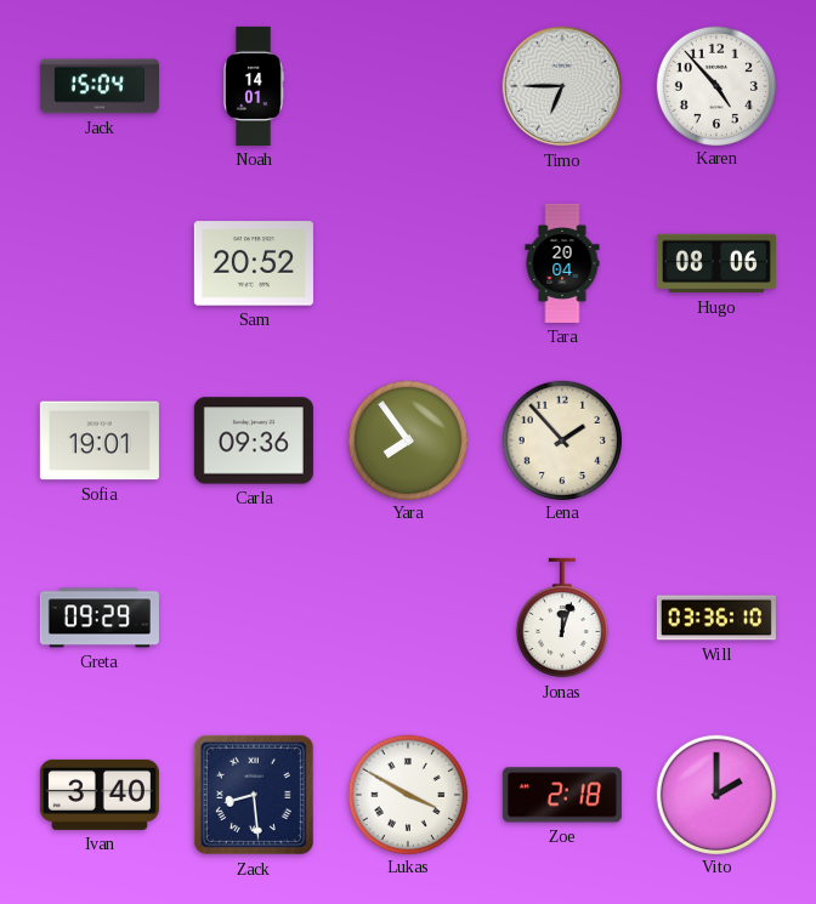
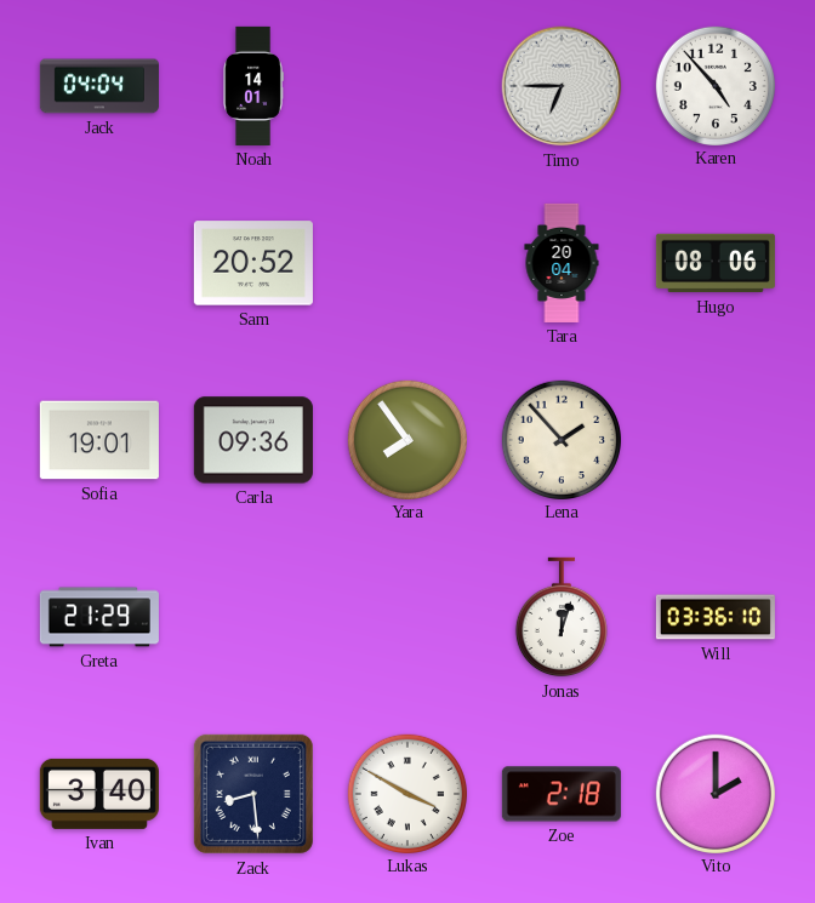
Jack: 15:04 -> 04:04 (99, 86)
Greta: 09:29 -> 21:29 (99, 617)
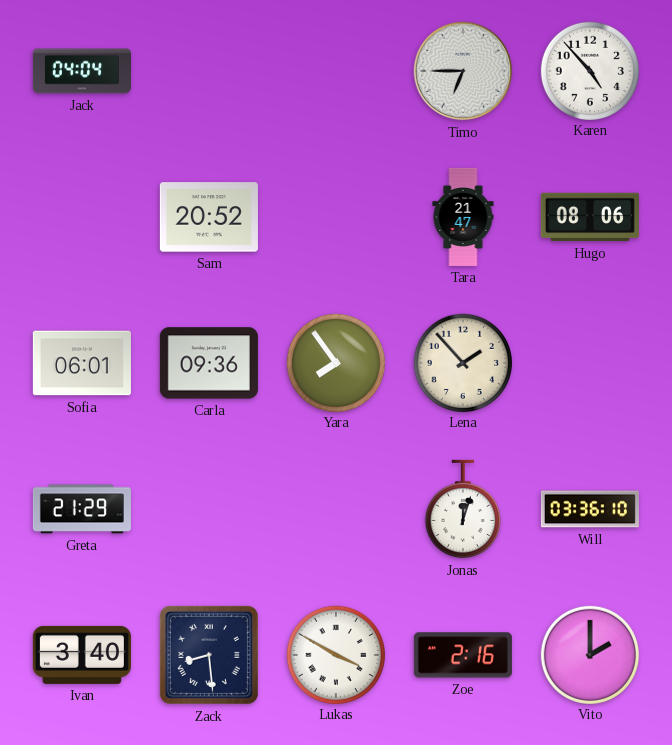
Noah: 14:01 -> none (253, 86)
Tara: 20:04 -> 21:47 (463, 217)
Sofia: 19:01 -> 06:01 (82, 363)
Zoe: 2:18 -> 2:16 (463, 655)
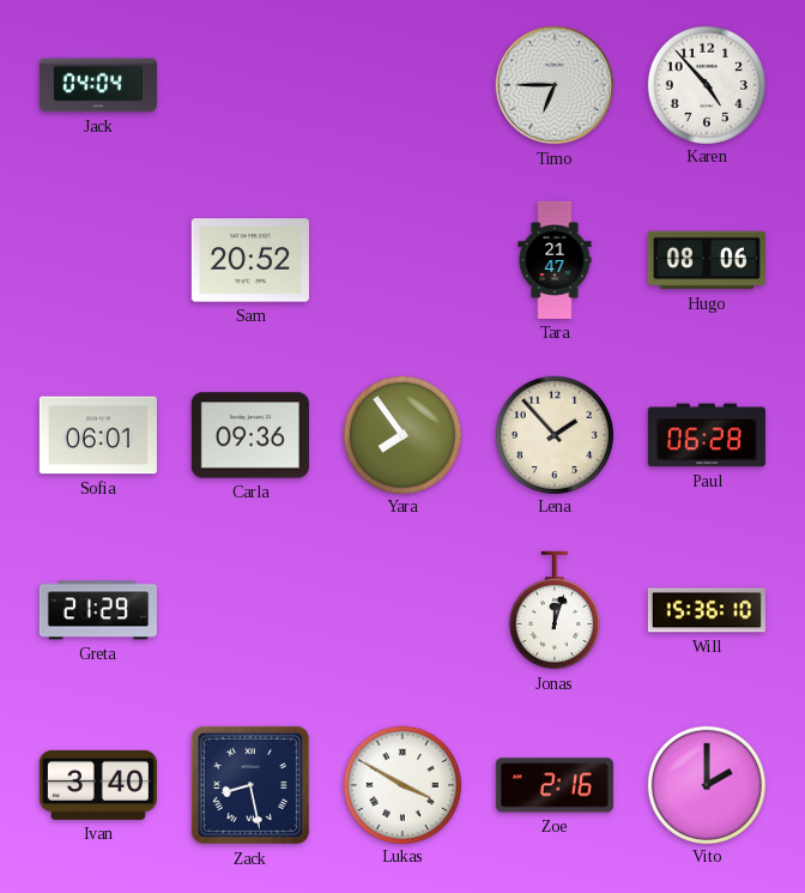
Paul: none -> 06:28 (707, 435)
Will: 03:36 -> 15:36 (707, 610)
Zack: 8:29 -> 8:28 (250, 785)
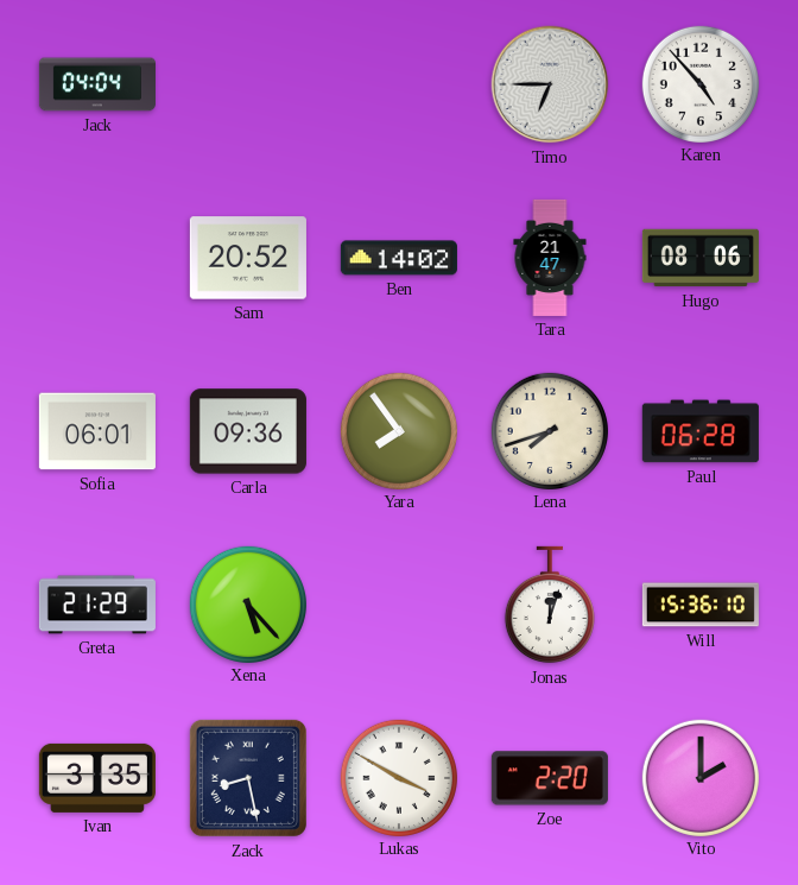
Ben: none -> 14:02 (399, 258)
Lena: 1:53 -> 7:42 (549, 430)
Xena: none -> 5:23 (247, 603)
Ivan: 3:40 -> 3:35 (97, 778)
Zoe: 2:16 -> 2:20 (550, 778)
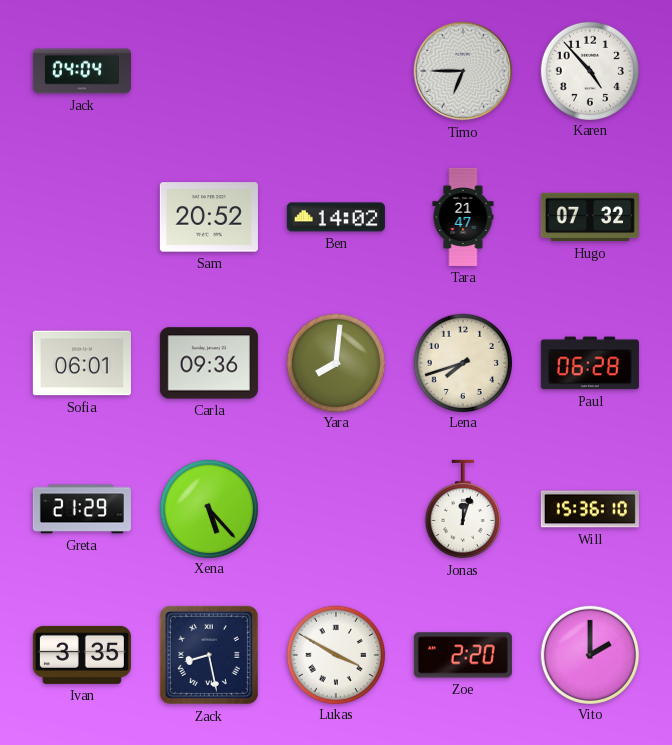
Hugo: 08:06 -> 07:32 (590, 217)
Yara: 7:54 -> 8:01 (335, 362)
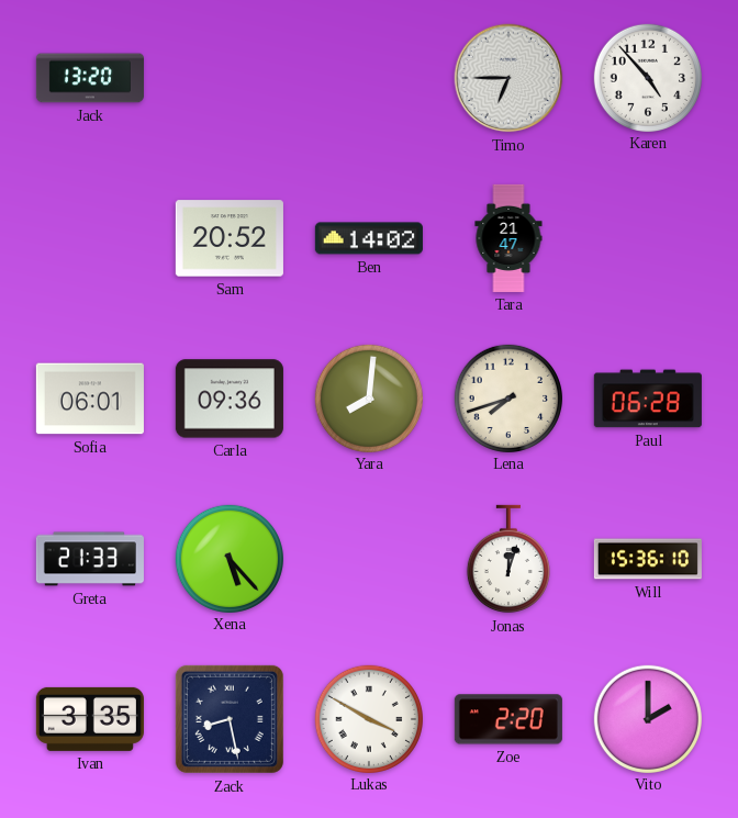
Jack: 04:04 -> 13:20 (90, 78)
Hugo: 07:32 -> none (590, 217)
Greta: 21:29 -> 21:33 (90, 559)
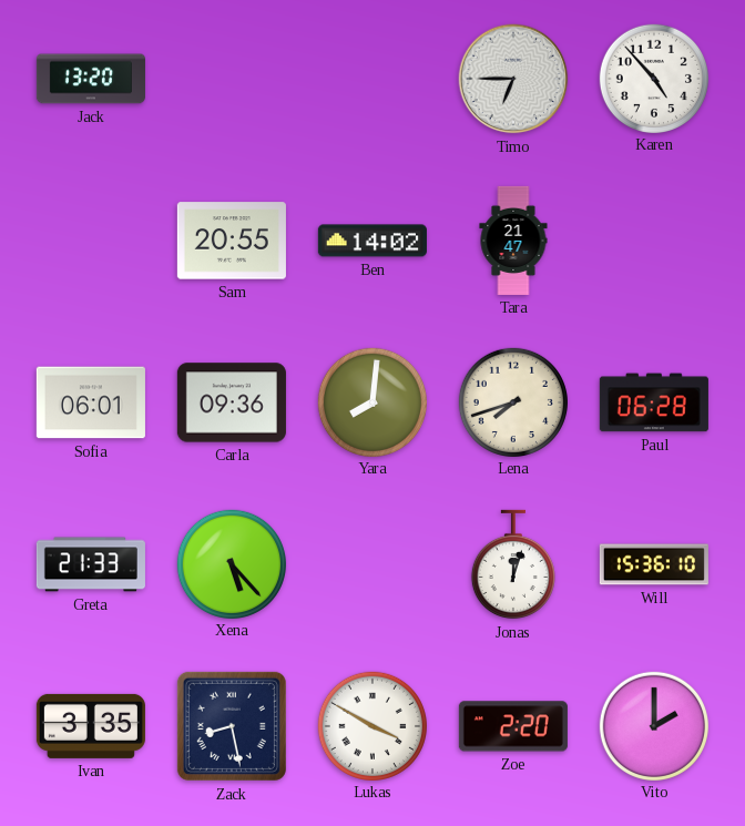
Sam: 20:52 -> 20:55 (232, 241)
